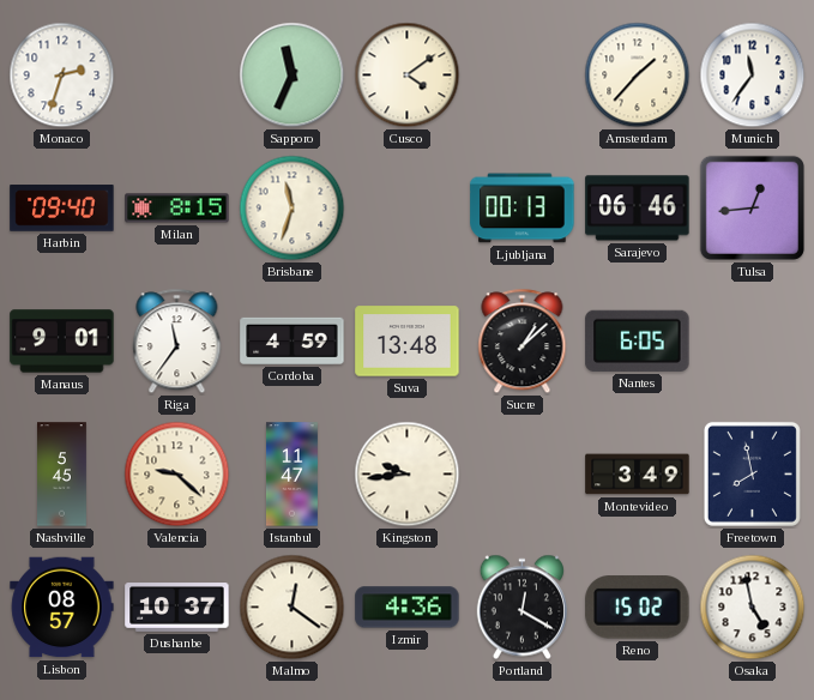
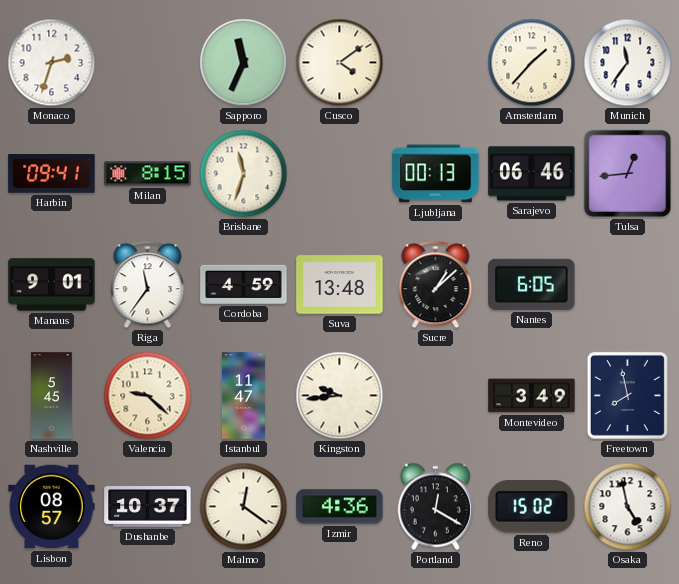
Harbin: 09:40 -> 09:41 (52, 174)
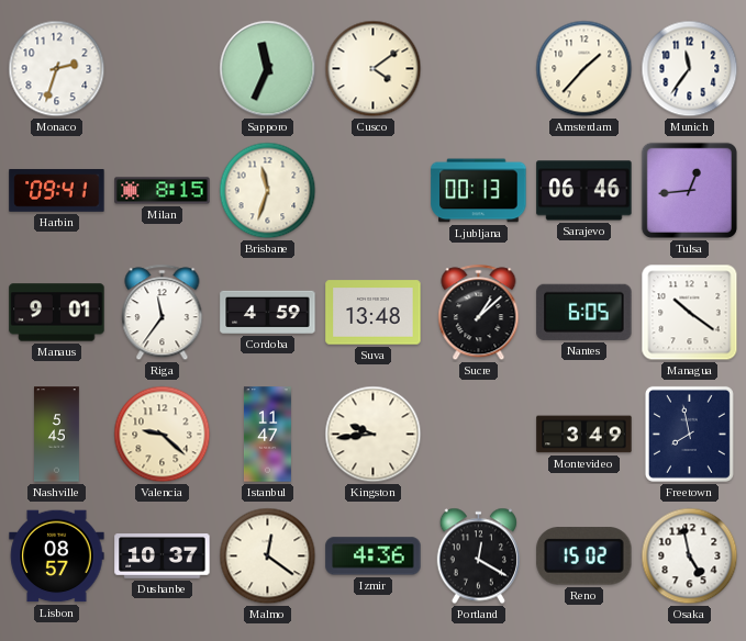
Managua: none -> 10:21 (690, 313)
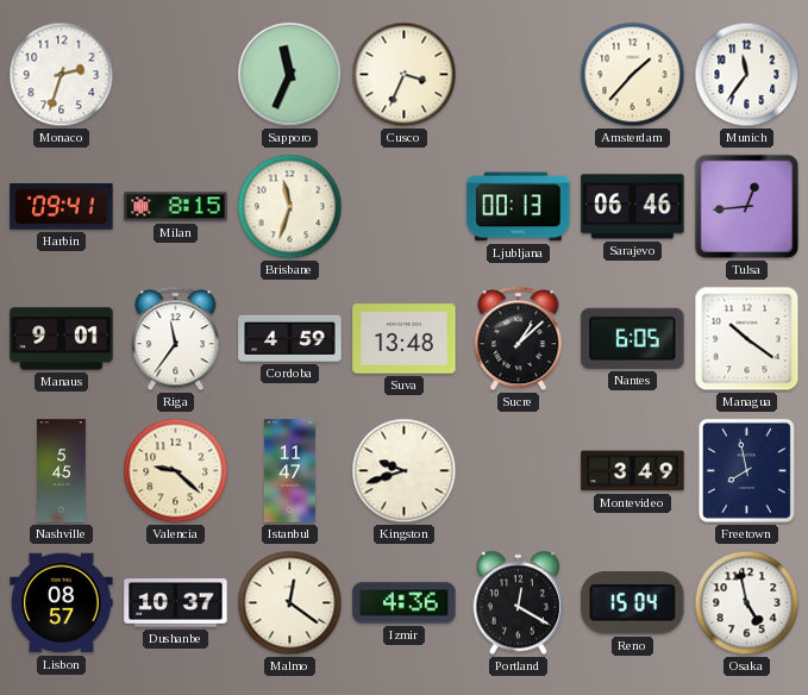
Cusco: 4:09 -> 3:34 (405, 75)
Kingston: 9:44 -> 9:42 (405, 471)
Reno: 15:02 -> 15:04 (633, 603)
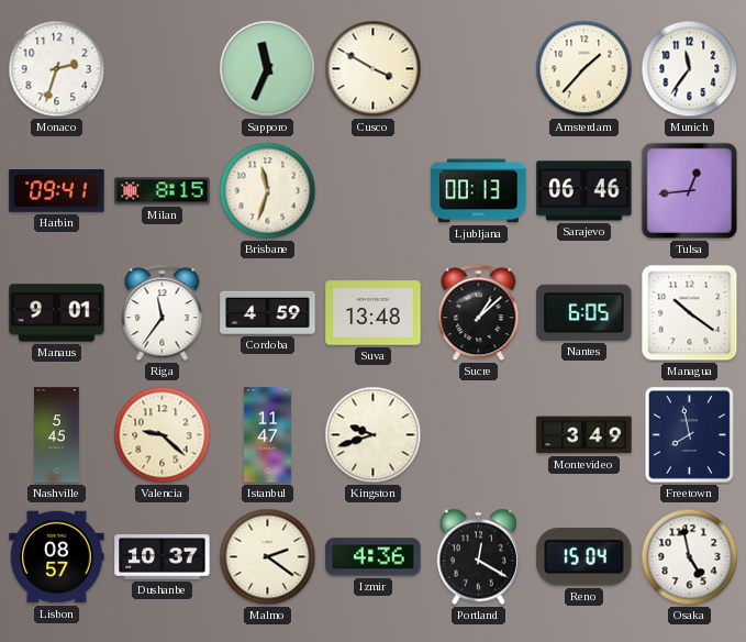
Cusco: 3:34 -> 3:50 (374, 69)
Malmo: 12:21 -> 2:21 (268, 557)
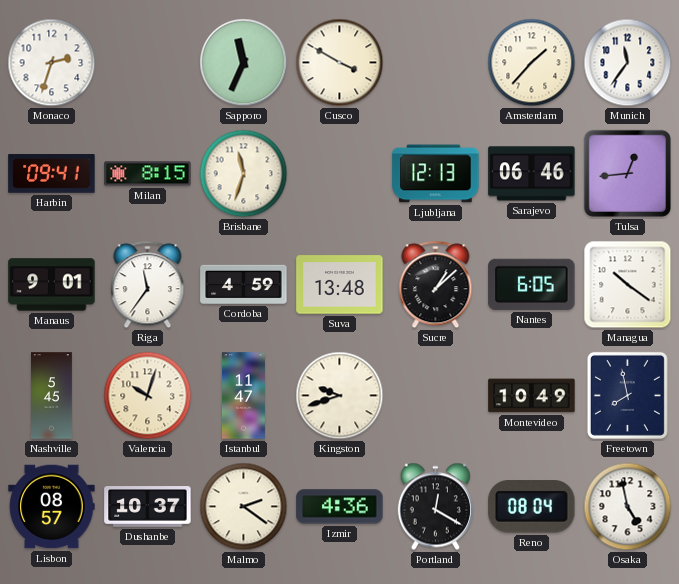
Ljubljana: 00:13 -> 12:13 (436, 174)
Valencia: 9:22 -> 10:03 (148, 396)
Montevideo: 3:49 -> 10:49 (532, 396)
Reno: 15:04 -> 08:04 (532, 507)
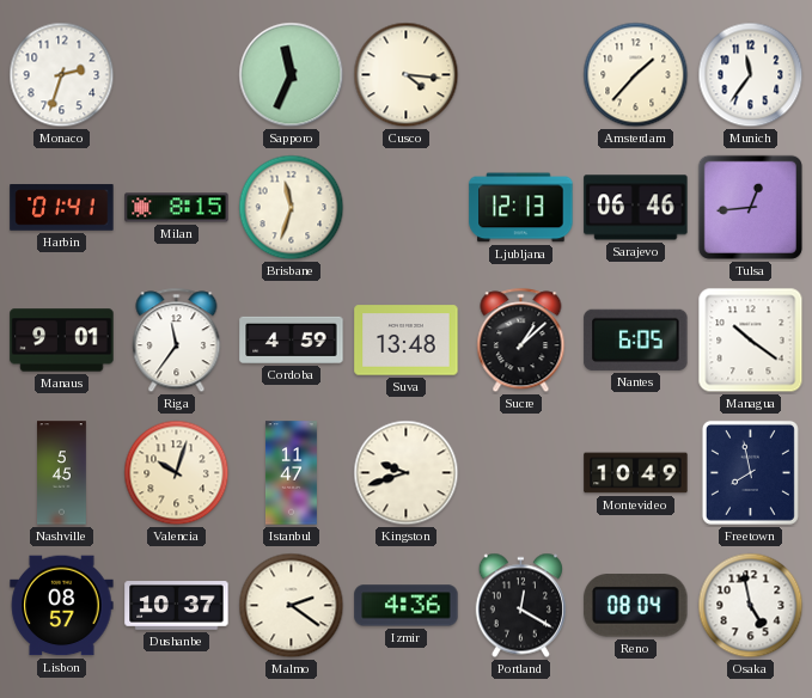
Cusco: 3:50 -> 4:16 (407, 75)
Harbin: 09:41 -> 01:41 (62, 208)
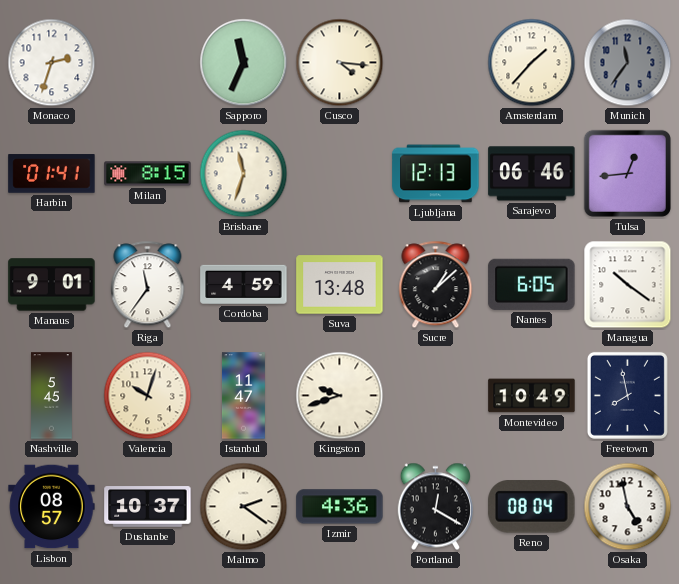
Munich dial: white -> grey (628, 63)
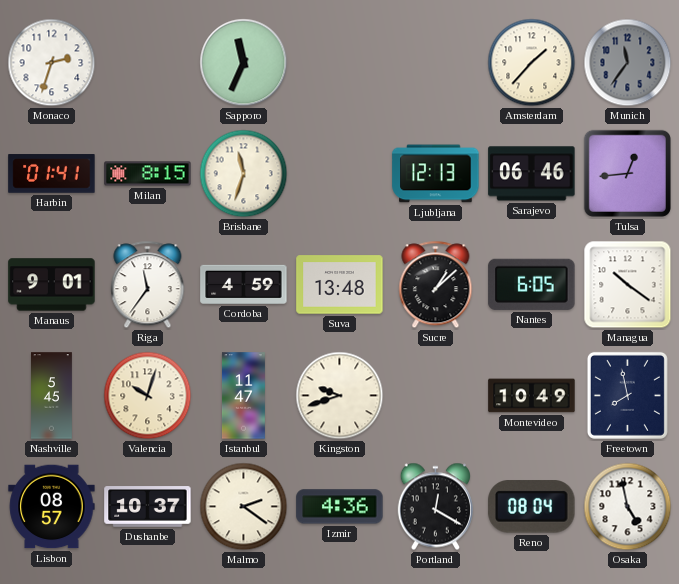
Cusco: 4:16 -> none (340, 63)
